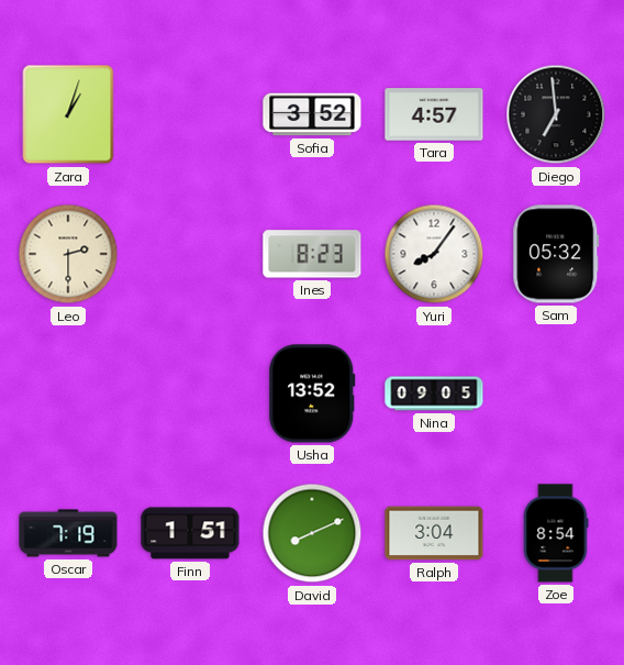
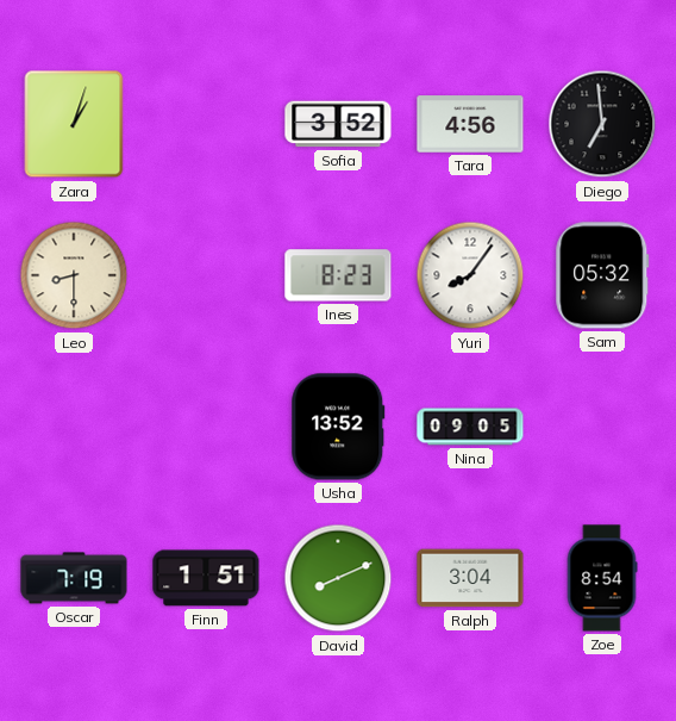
Tara: 4:57 -> 4:56 (470, 124)
Leo: 2:30 -> 8:30 (74, 275)
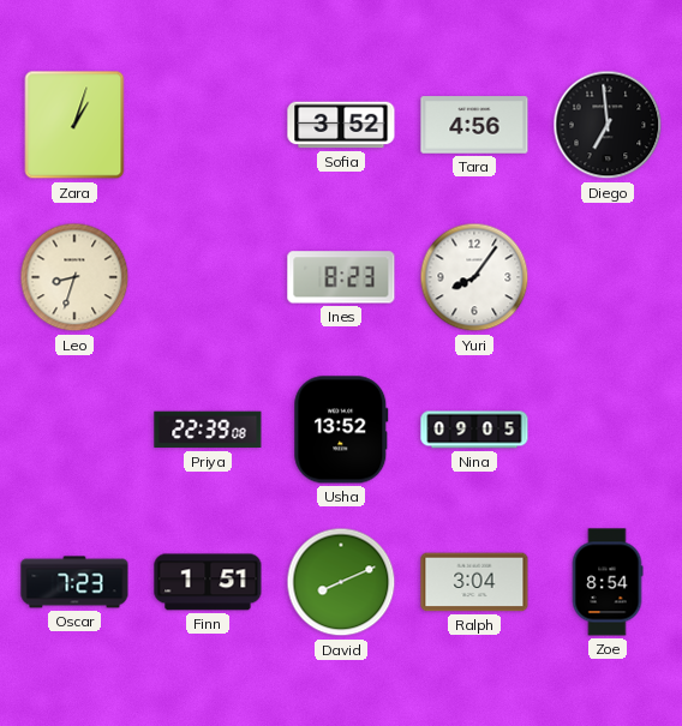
Leo: 8:30 -> 8:33 (74, 277)
Sam: 05:32 -> none (602, 275)
Priya: none -> 22:39 (208, 430)
Oscar: 7:19 -> 7:23 (74, 582)
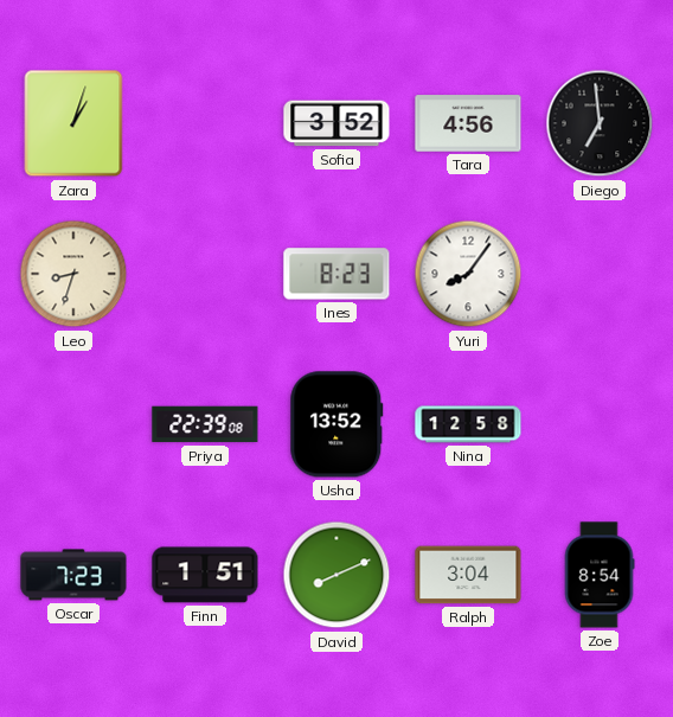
Nina: 09:05 -> 12:58 (468, 424)
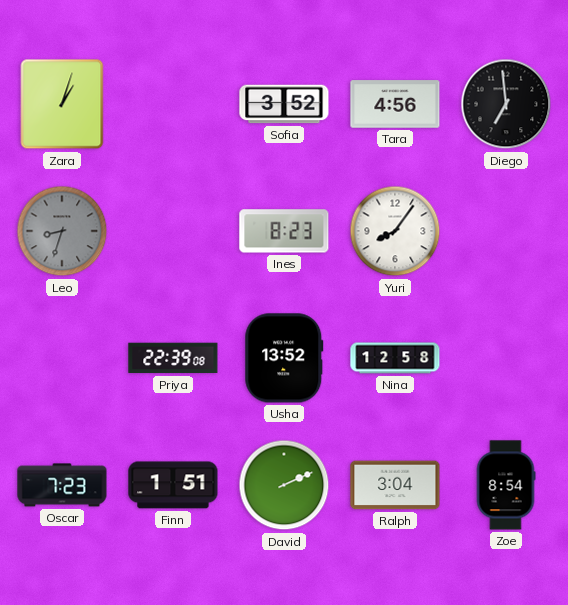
Leo dial: cream -> grey (62, 231)
David: 8:11 -> 2:11 (284, 485)
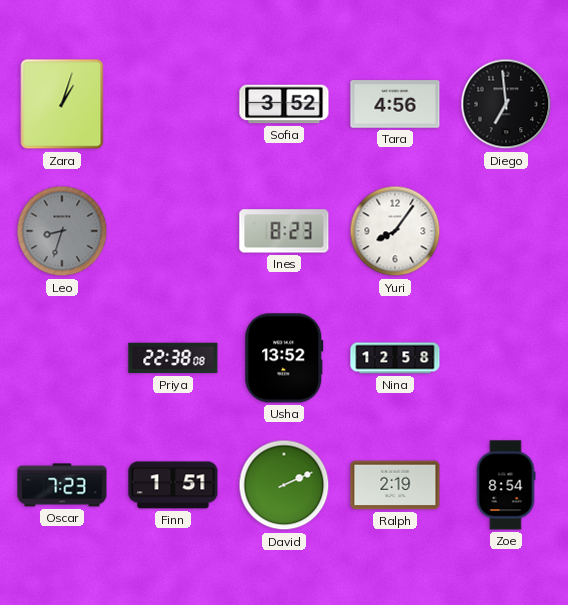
Priya: 22:39 -> 22:38 (173, 358)
Ralph: 3:04 -> 2:19 (395, 485)
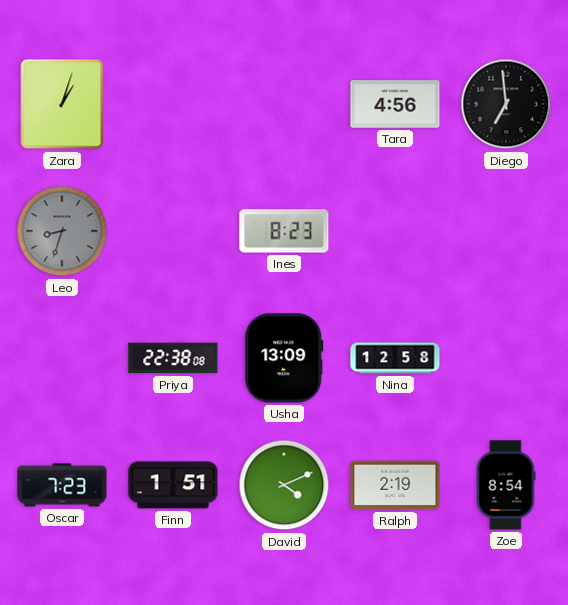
Sofia: 3:52 -> none (284, 104)
Yuri: 8:06 -> none (395, 231)
Usha: 13:52 -> 13:09 (284, 358)
David: 2:11 -> 4:11 (284, 485)
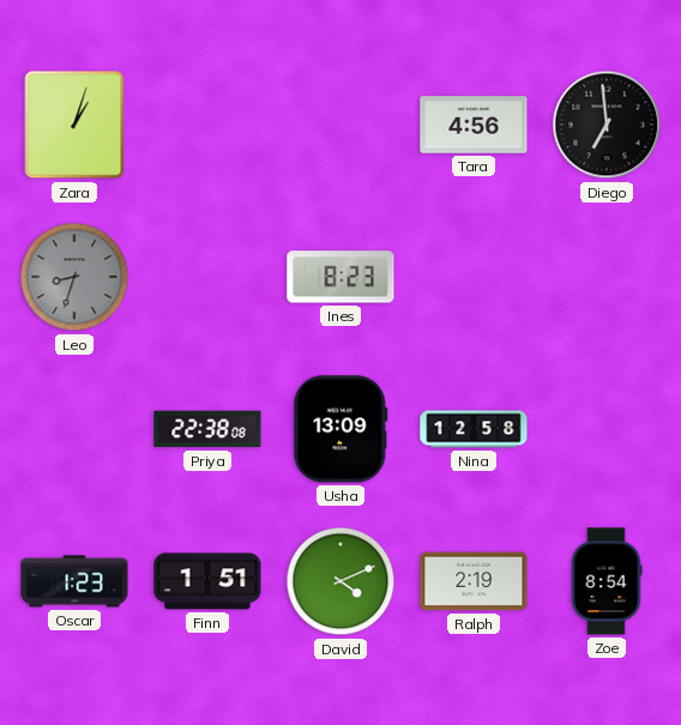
Oscar: 7:23 -> 1:23 (74, 581)
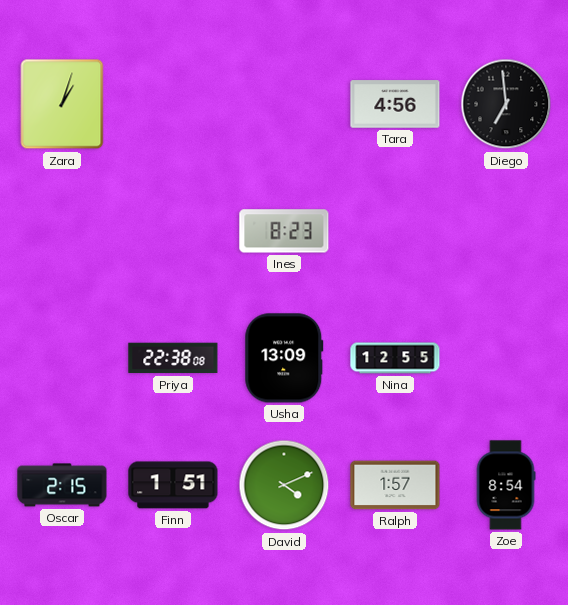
Leo: 8:33 -> none (74, 277)
Nina: 12:58 -> 12:55 (395, 358)
Oscar: 1:23 -> 2:15 (62, 485)
Ralph: 2:19 -> 1:57 (395, 485)
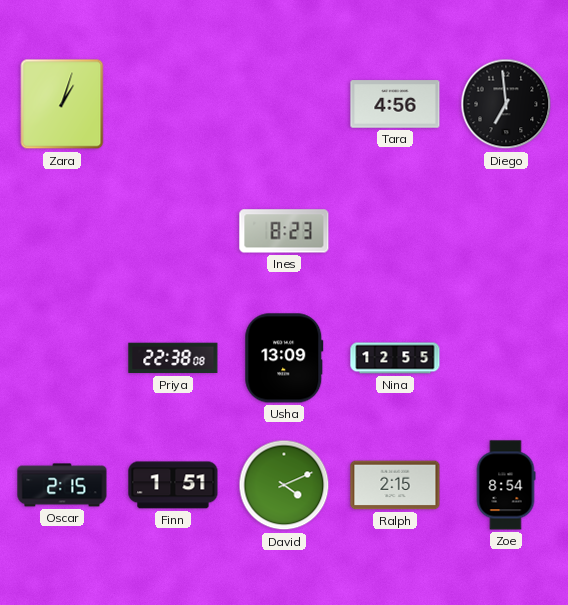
Ralph: 1:57 -> 2:15 (395, 485)
